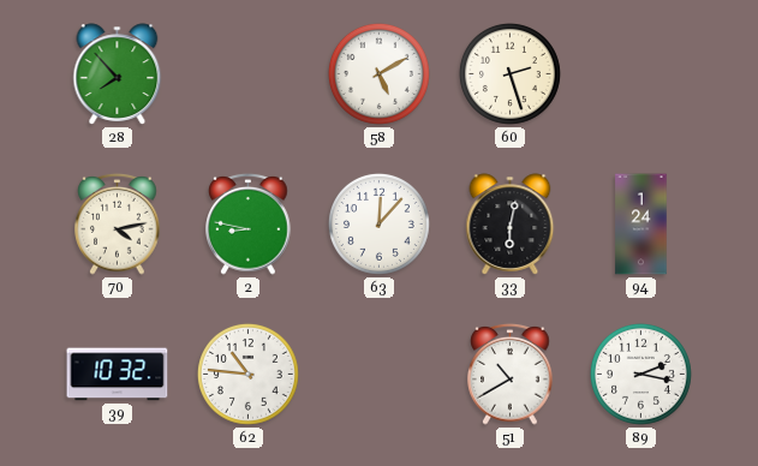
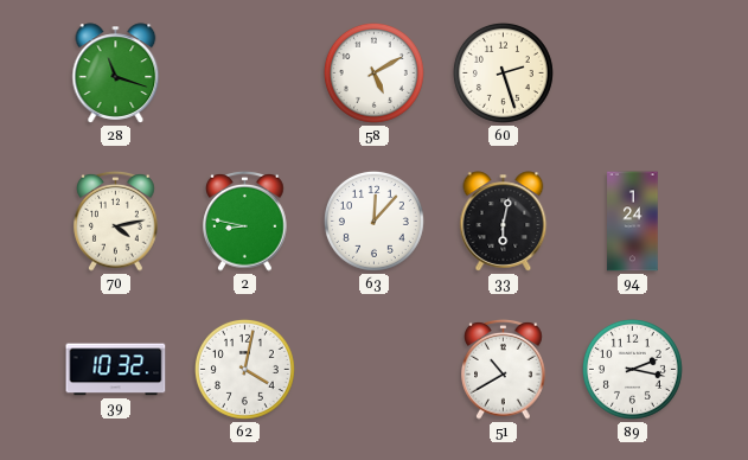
28: 7:53 -> 11:18 (116, 74)
62: 10:46 -> 4:02 (244, 369)
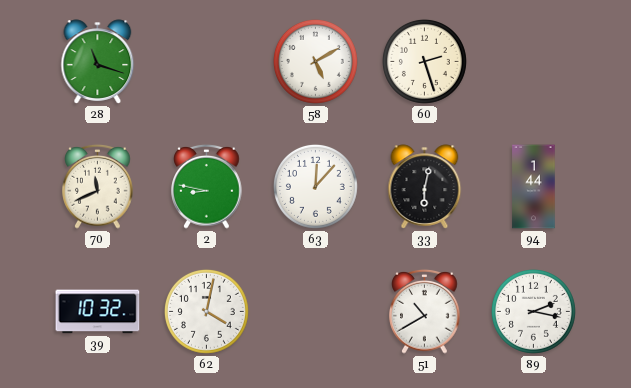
70: 4:13 -> 11:41 (98, 186)
94: 1:24 -> 1:44 (534, 187)
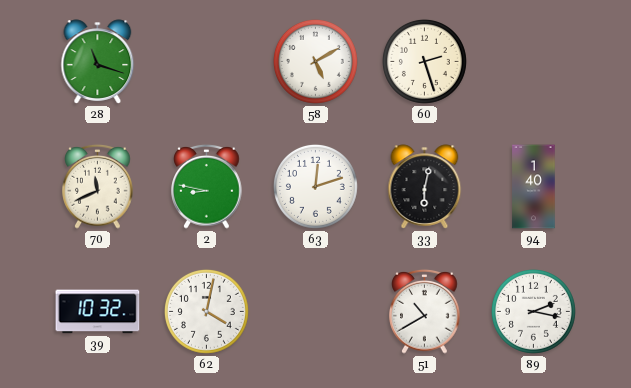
63: 12:07 -> 12:12 (315, 186)
94: 1:44 -> 1:40 (534, 187)
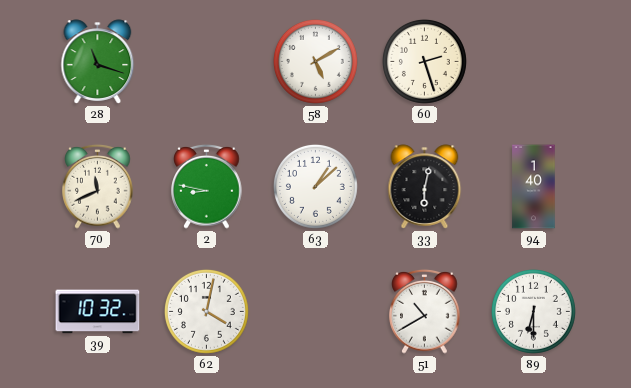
63: 12:12 -> 1:08 (315, 186)
89: 2:17 -> 6:30 (533, 311)
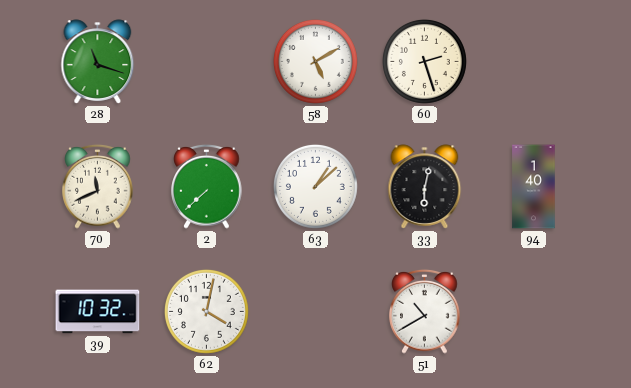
2: 8:47 -> 7:38 (207, 186)
89: 6:30 -> none (533, 311)
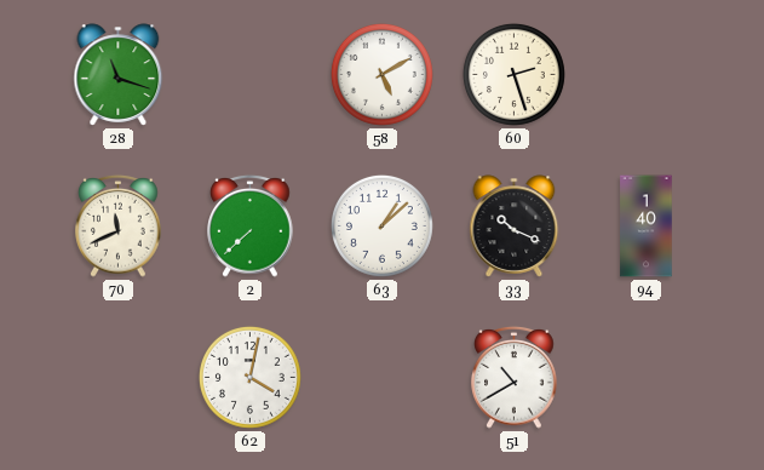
33: 6:02 -> 10:19 (515, 227)
39: 10:32 -> none (98, 312)
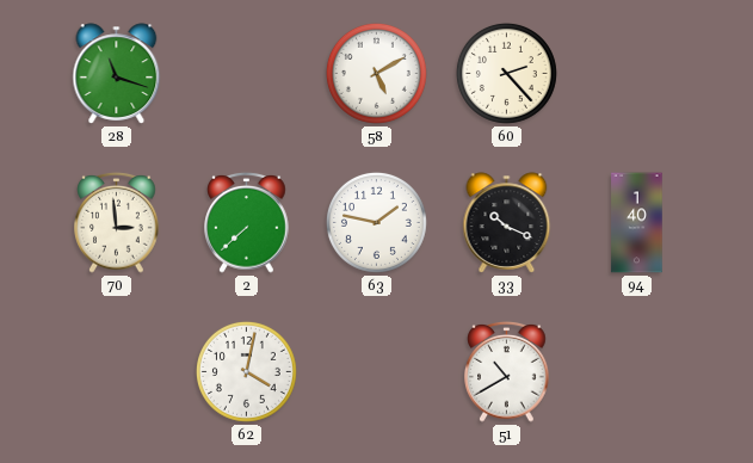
60: 2:27 -> 2:23 (506, 73)
70: 11:41 -> 2:59 (117, 222)
63: 1:08 -> 1:47 (376, 222)
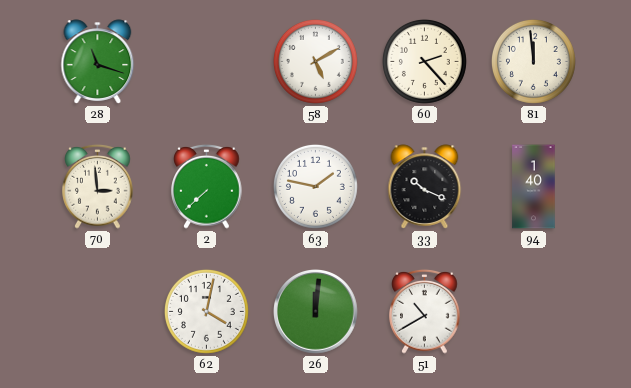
81: none -> 11:59 (533, 61)
26: none -> 12:01 (316, 312)
